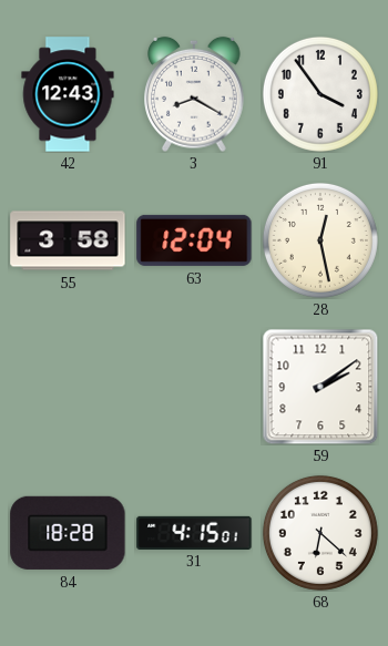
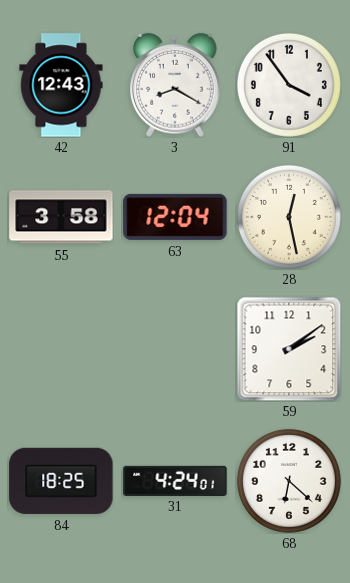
84: 18:28 -> 18:25 (61, 481)
31: 4:15 -> 4:24 (175, 480)
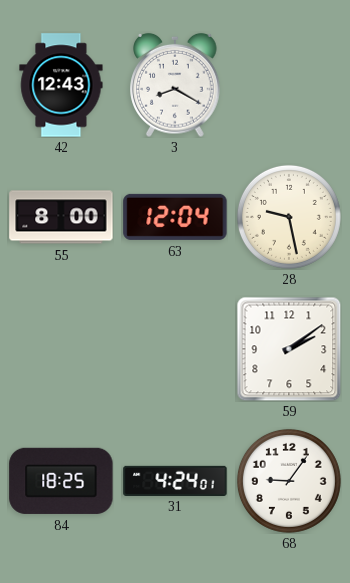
91: 3:54 -> none (289, 85)
55: 3:58 -> 8:00 (61, 217)
28: 12:28 -> 9:28 (289, 217)
68: 6:22 -> 9:06 (289, 481)
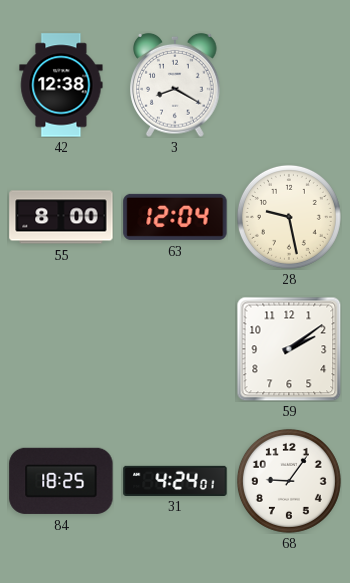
42: 12:43 -> 12:38 (61, 85)
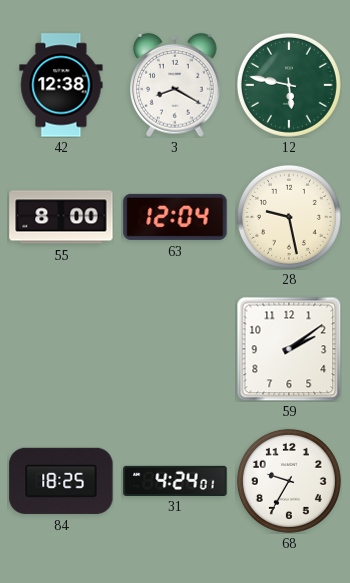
12: none -> 5:47 (289, 85)
68: 9:06 -> 9:35 (289, 481)
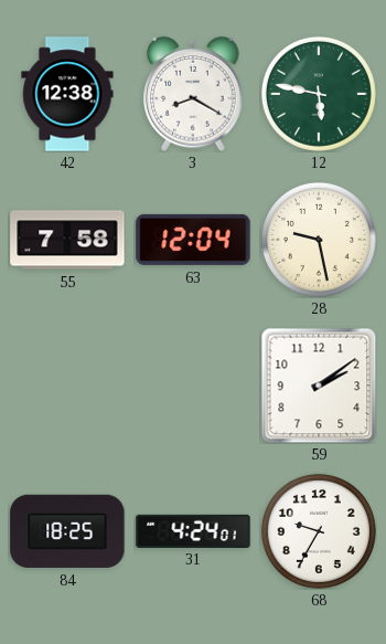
55: 8:00 -> 7:58 (67, 240)
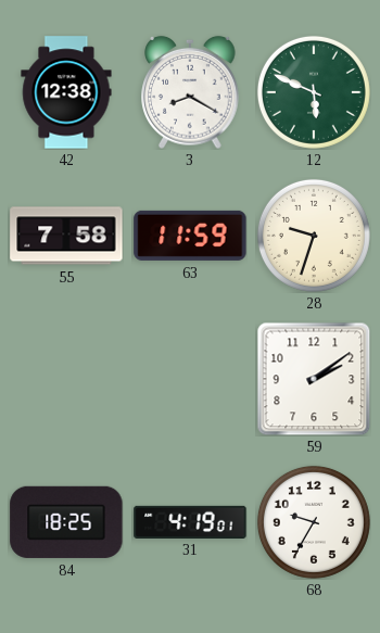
12: 5:47 -> 5:49 (314, 92)
63: 12:04 -> 11:59 (190, 236)
28: 9:28 -> 9:33 (314, 236)
31: 4:24 -> 4:19 (190, 521)
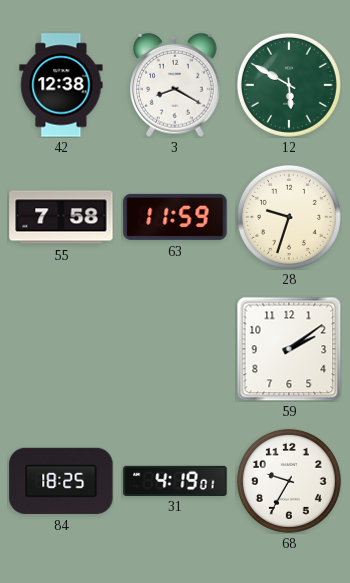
12: 5:49 -> 5:50 (289, 85)
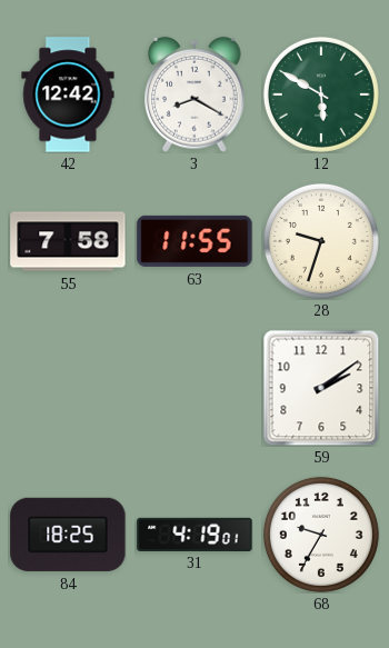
42: 12:38 -> 12:42 (68, 94)
63: 11:59 -> 11:55 (194, 241)
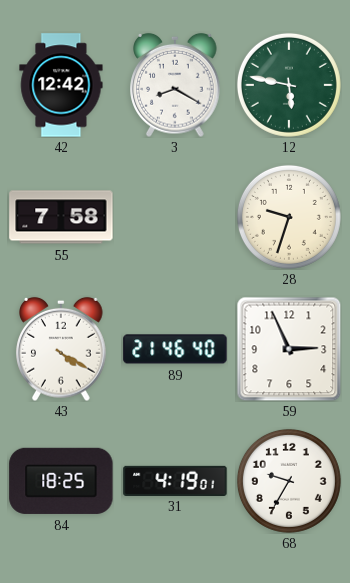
12: 5:50 -> 5:47 (289, 85)
63: 11:55 -> none (194, 241)
43: none -> 4:20 (61, 349)
89: none -> 21:46 (175, 349)
59: 2:09 -> 2:56 (289, 349)
